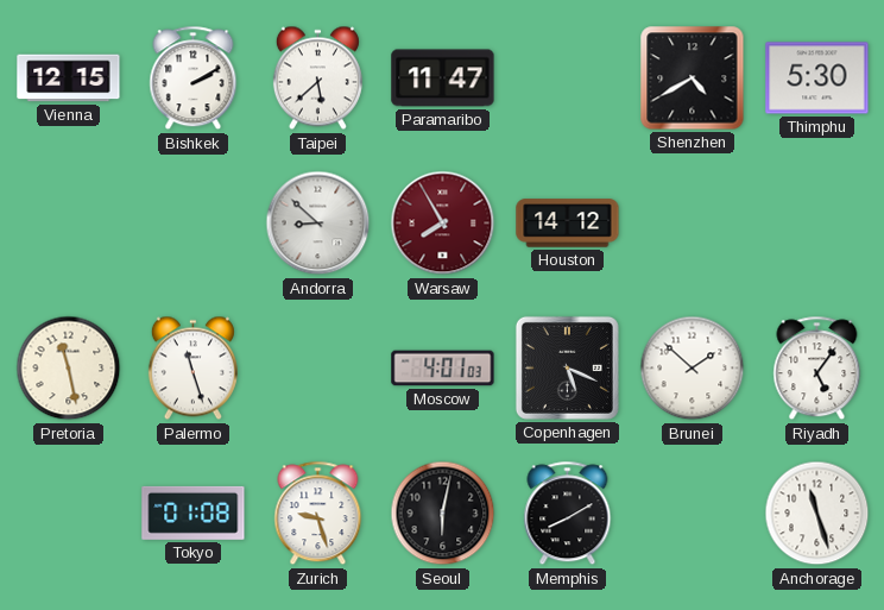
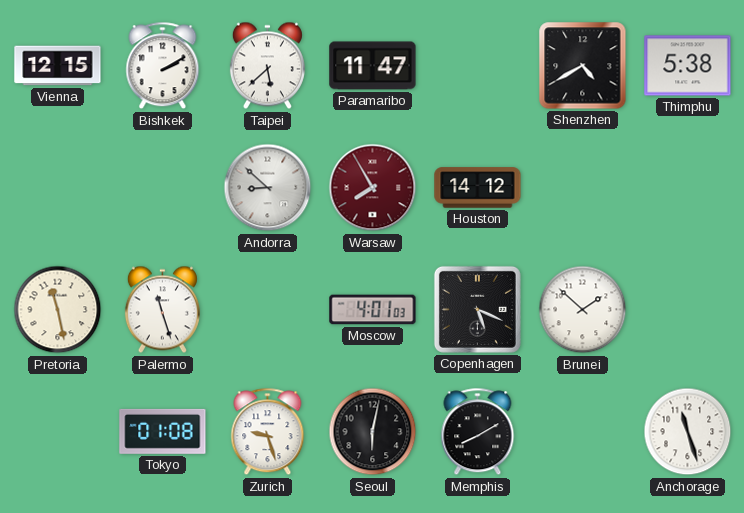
Thimphu: 5:30 -> 5:38 (688, 66)
Riyadh: 5:06 -> none (817, 369)
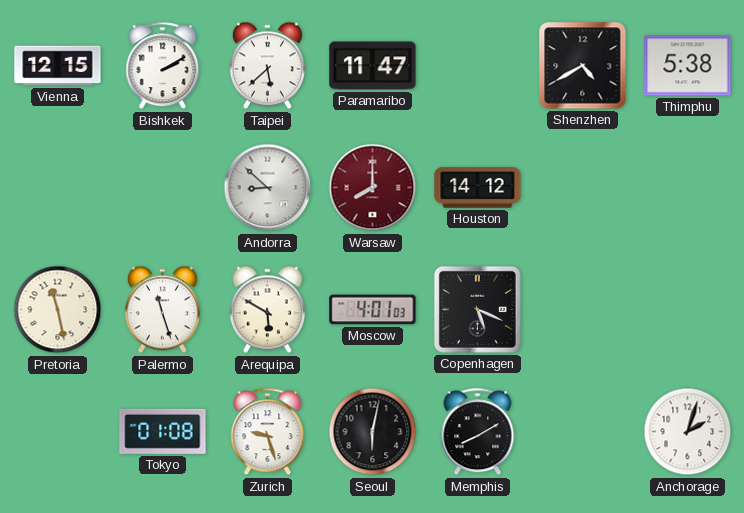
Warsaw: 7:55 -> 8:00 (373, 188)
Arequipa: none -> 5:50 (267, 310)
Brunei: 1:52 -> none (583, 310)
Anchorage: 11:27 -> 2:03 (688, 432)
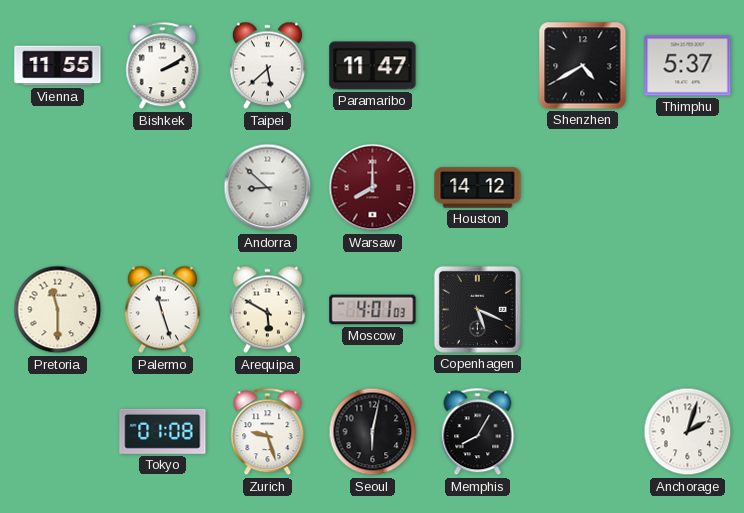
Vienna: 12:15 -> 11:55 (58, 66)
Thimphu: 5:38 -> 5:37 (688, 66)
Pretoria: 11:28 -> 11:30 (58, 310)
Memphis: 8:10 -> 8:05 (478, 432)
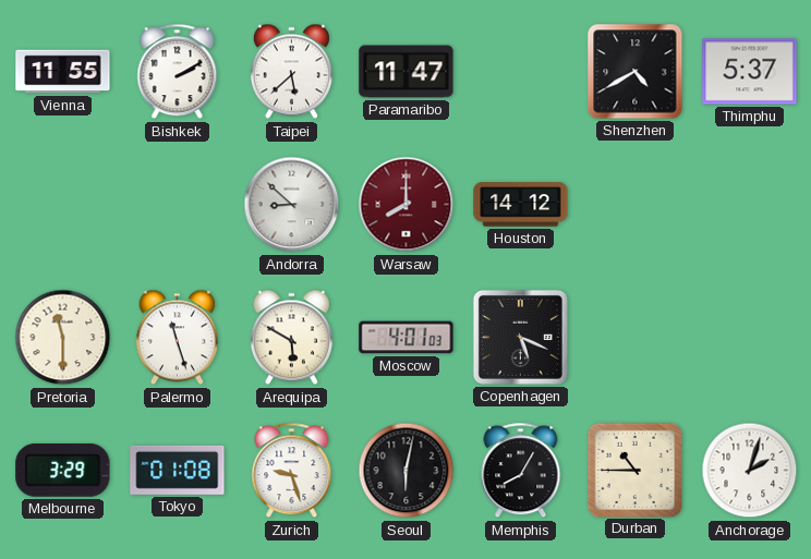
Melbourne: none -> 3:29 (63, 470)
Durban: none -> 10:45 (634, 470)
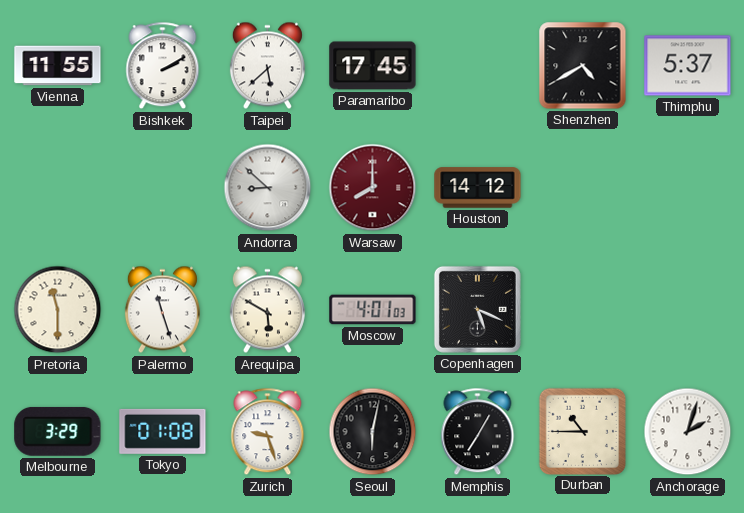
Paramaribo: 11:47 -> 17:45 (373, 66)
Memphis: 8:05 -> 7:05 (478, 432)
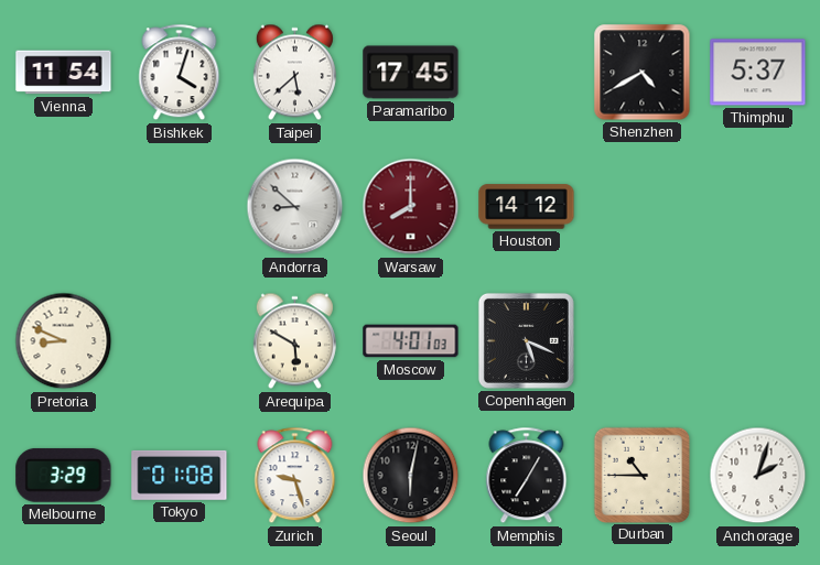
Vienna: 11:55 -> 11:54 (64, 73)
Bishkek: 2:10 -> 4:03 (180, 73)
Pretoria: 11:30 -> 8:49 (64, 341)
Palermo: 11:27 -> none (162, 310)
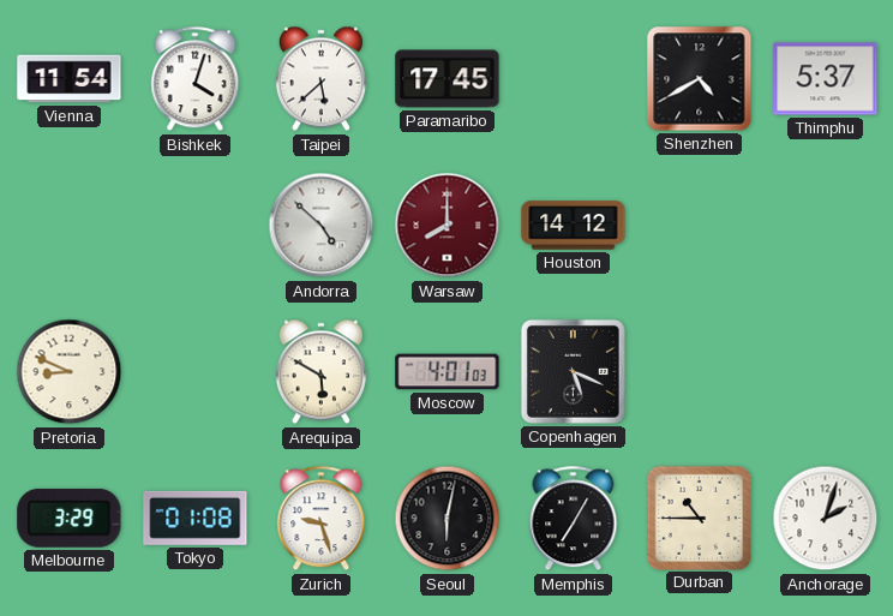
Andorra: 8:52 -> 4:52 (322, 226)
